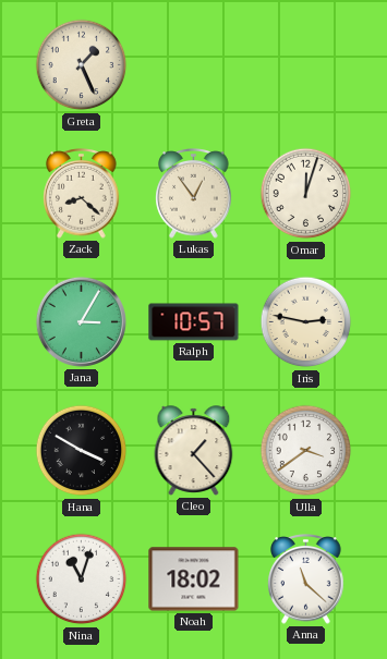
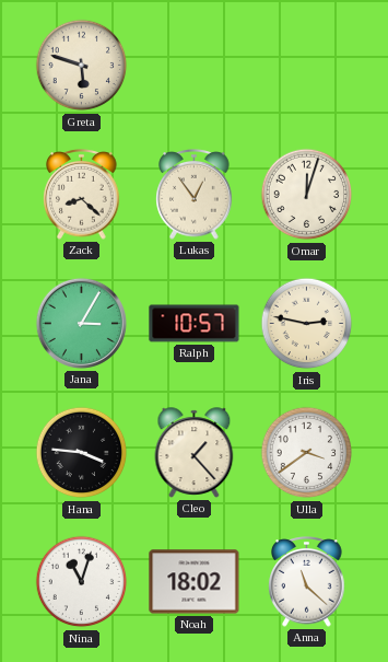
Greta: 1:26 -> 5:48 (82, 66)
Hana: 3:50 -> 3:46 (82, 453)
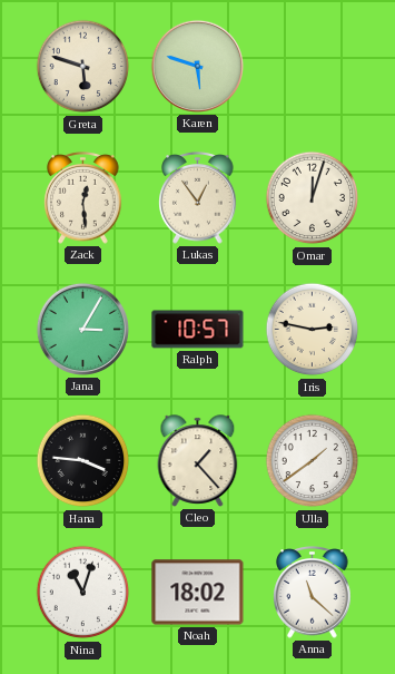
Karen: none -> 5:48 (197, 66)
Zack: 8:22 -> 12:29 (83, 198)
Ulla: 3:39 -> 1:39 (313, 461)
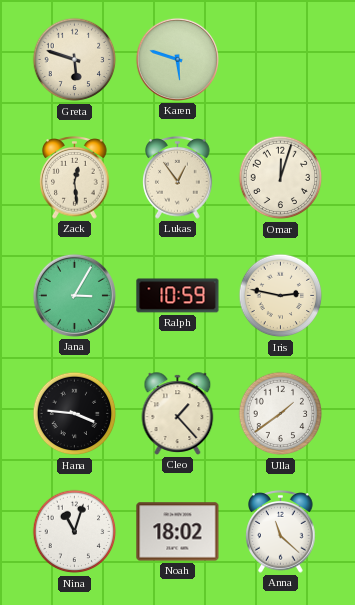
Ralph: 10:57 -> 10:59 (178, 296)
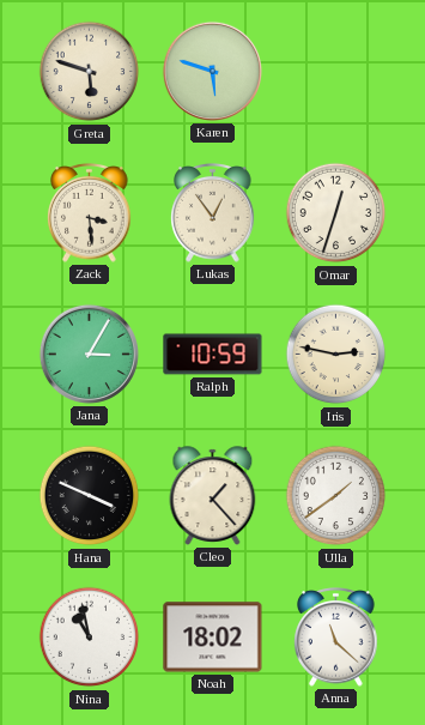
Zack: 12:29 -> 3:29 (90, 213)
Omar: 12:03 -> 12:33 (336, 213)
Hana: 3:46 -> 3:49 (90, 496)
Nina: 11:03 -> 10:58 (90, 638)
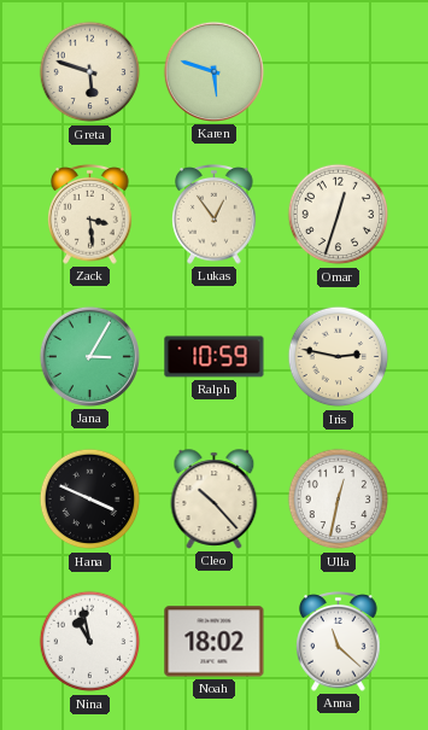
Cleo: 1:23 -> 10:23 (215, 500)
Ulla: 1:39 -> 12:32 (339, 500)
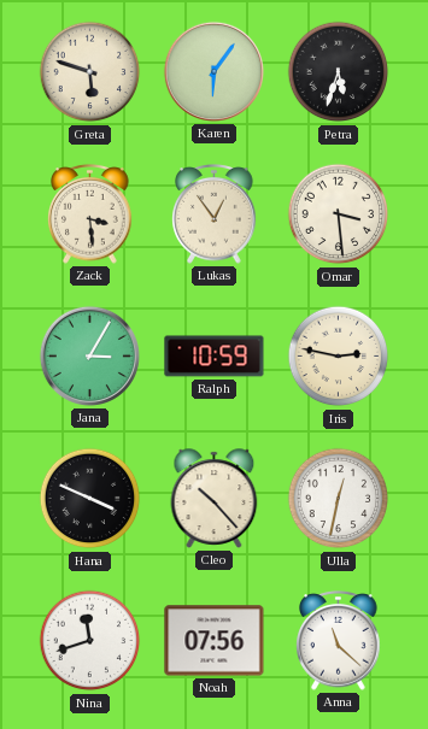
Karen: 5:48 -> 6:06 (213, 71)
Petra: none -> 5:33 (339, 72)
Omar: 12:33 -> 3:29 (339, 214)
Nina: 10:58 -> 11:42 (90, 641)
Noah: 18:02 -> 07:56 (215, 641)
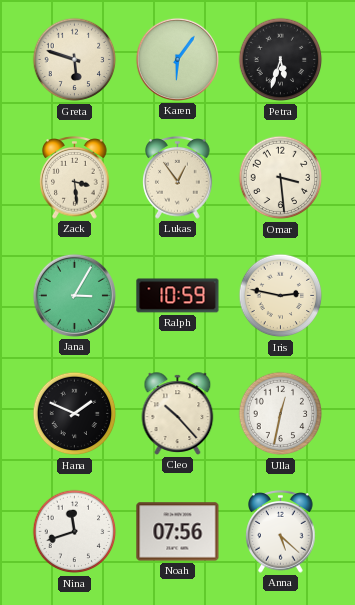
Hana: 3:49 -> 1:49 (75, 414)
Anna: 11:22 -> 5:22 (281, 532)
